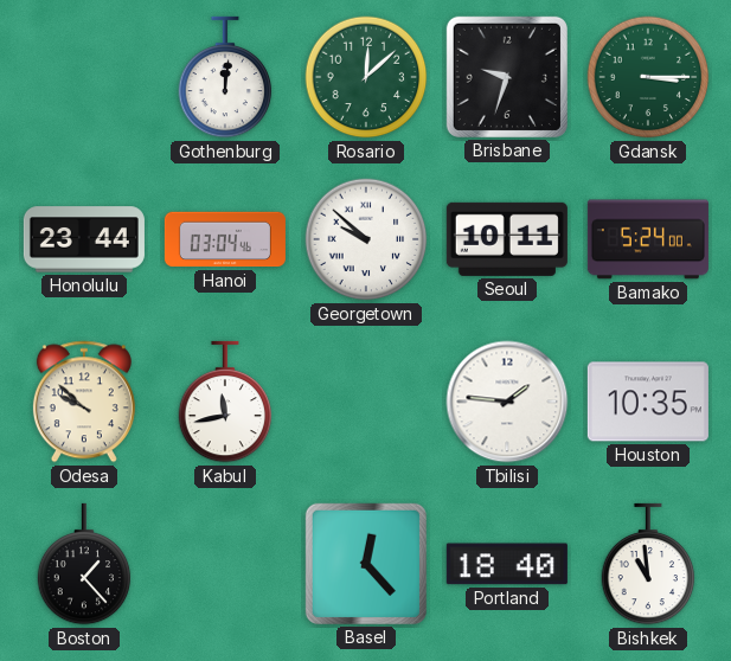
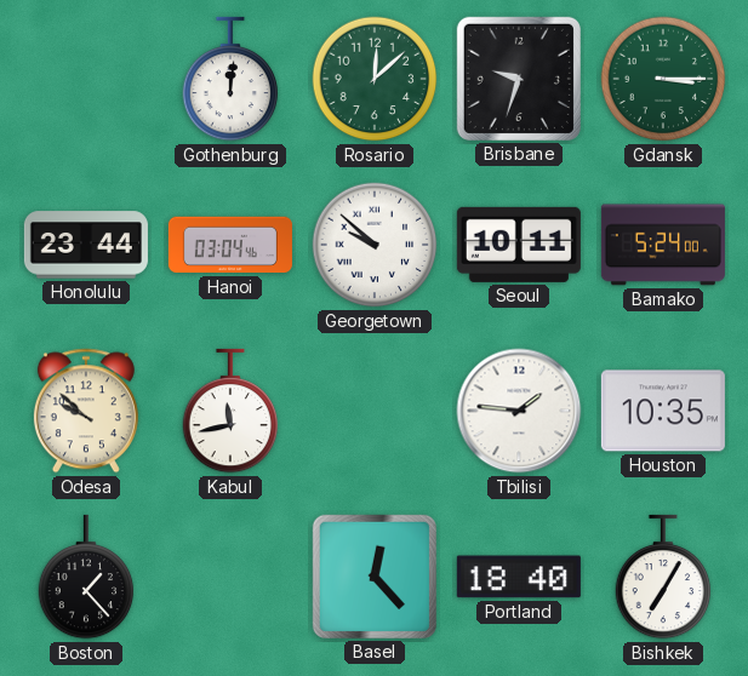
Bishkek: 10:59 -> 7:05 (663, 577)
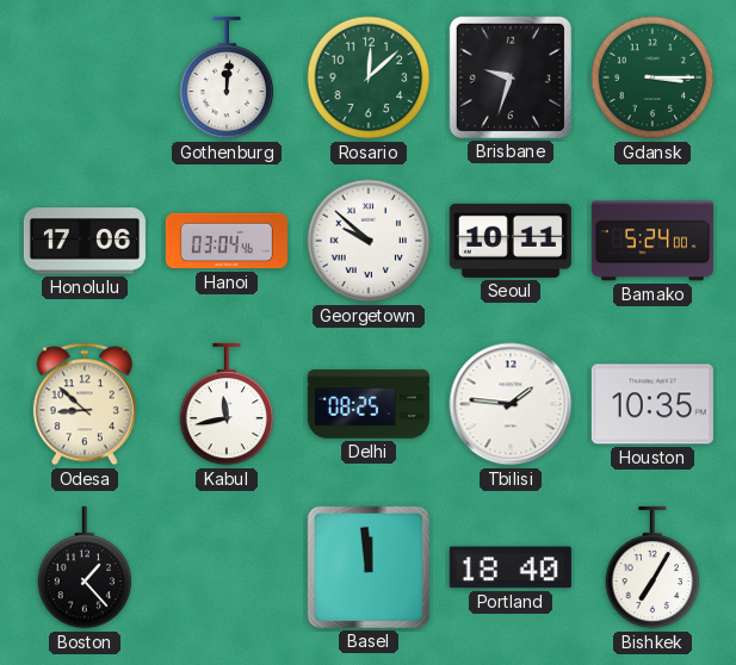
Honolulu: 23:44 -> 17:06 (85, 241)
Odesa: 9:52 -> 8:52 (85, 404)
Delhi: none -> 08:25 (369, 404)
Basel: 12:23 -> 11:59 (369, 567)
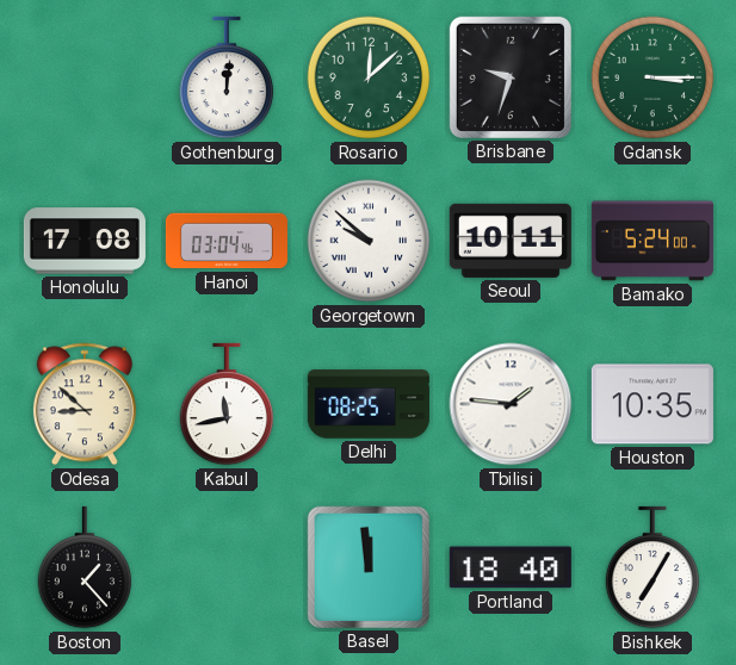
Honolulu: 17:06 -> 17:08 (85, 241)
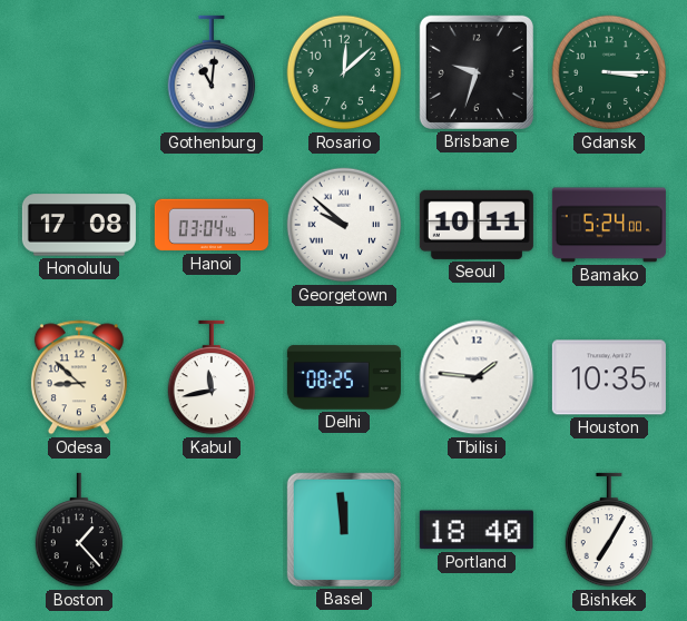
Gothenburg: 12:01 -> 11:01 (212, 72)
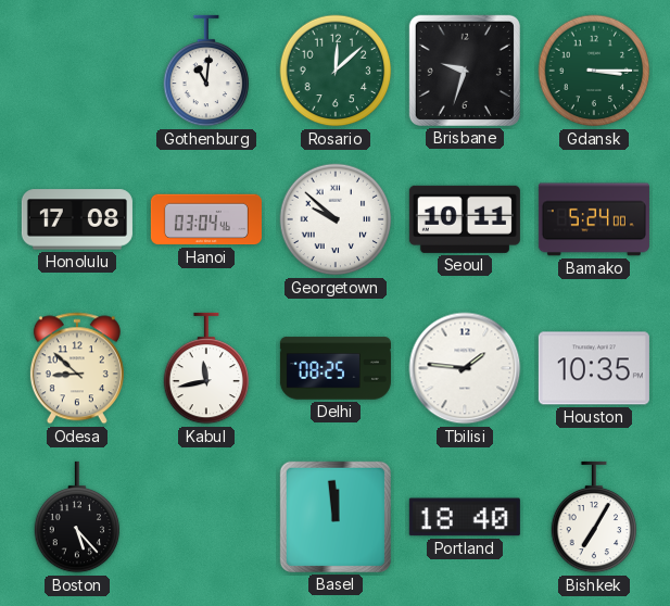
Boston: 1:23 -> 5:23 (77, 517)
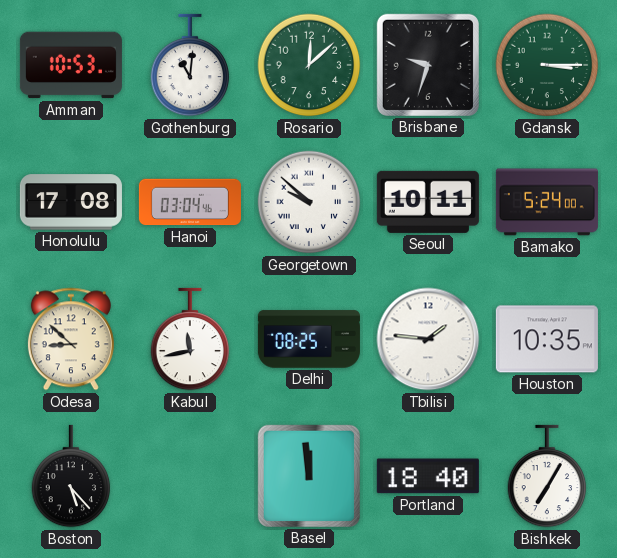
Amman: none -> 10:53 (71, 65)
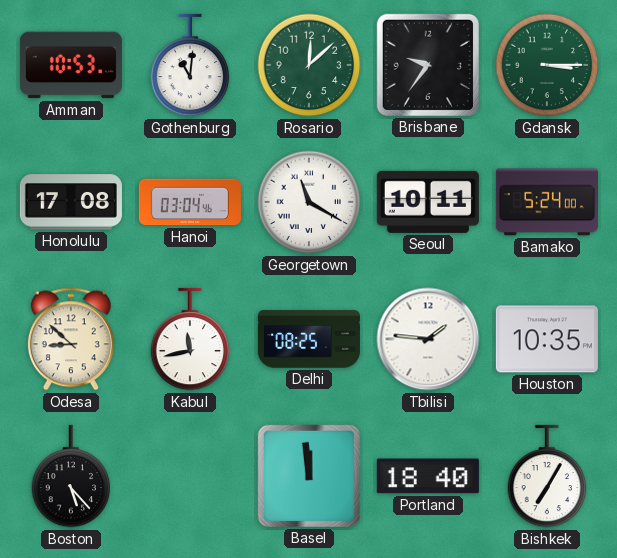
Brisbane: 9:33 -> 9:36 (428, 65)
Georgetown: 9:52 -> 11:20 (309, 202)
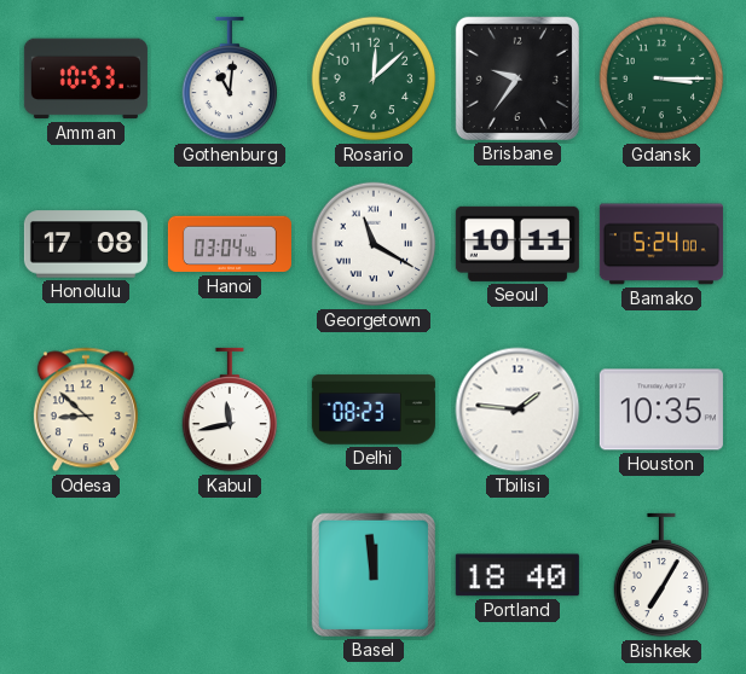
Delhi: 08:25 -> 08:23 (374, 409)
Boston: 5:23 -> none (71, 476)
